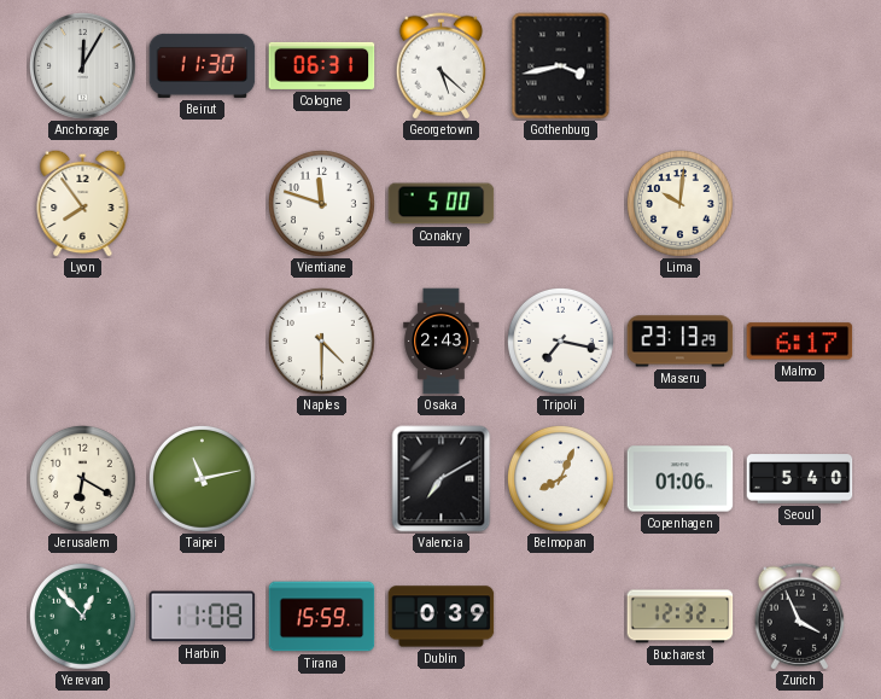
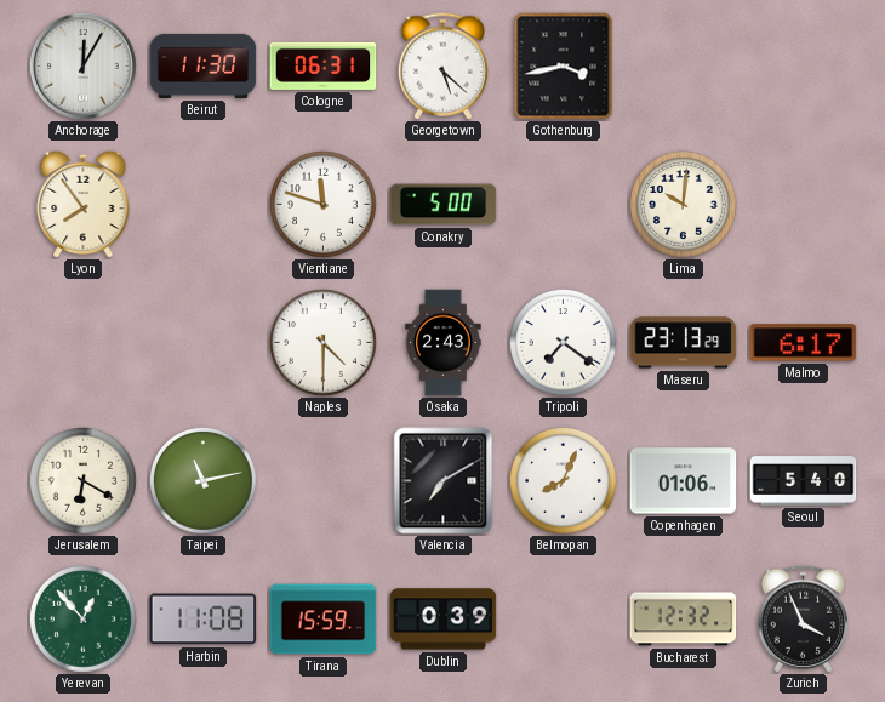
Tripoli: 7:17 -> 7:21 (563, 342)
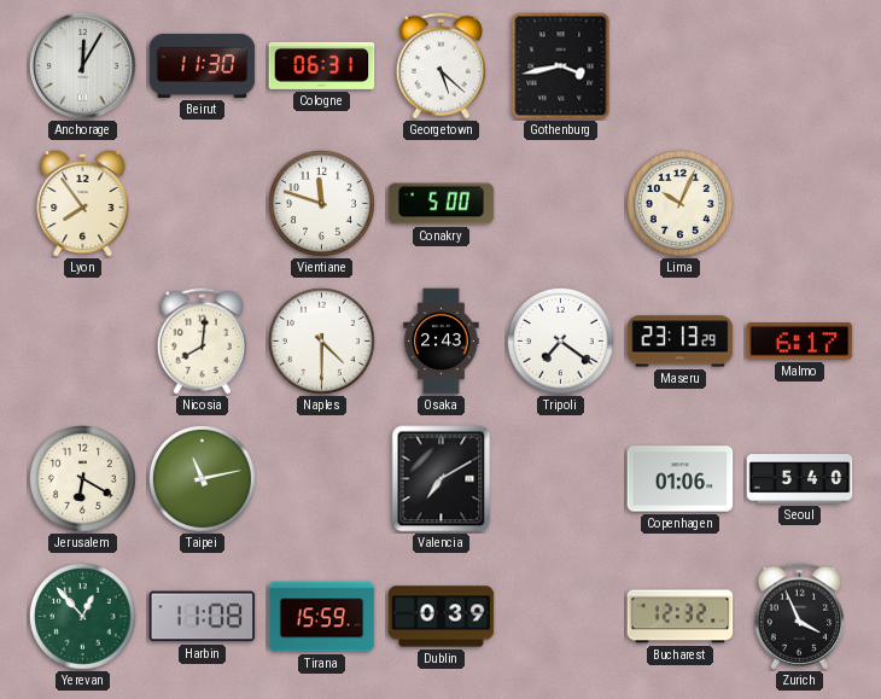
Lima: 10:01 -> 10:04 (679, 203)
Nicosia: none -> 8:01 (202, 342)
Belmopan: 8:04 -> none (563, 480)
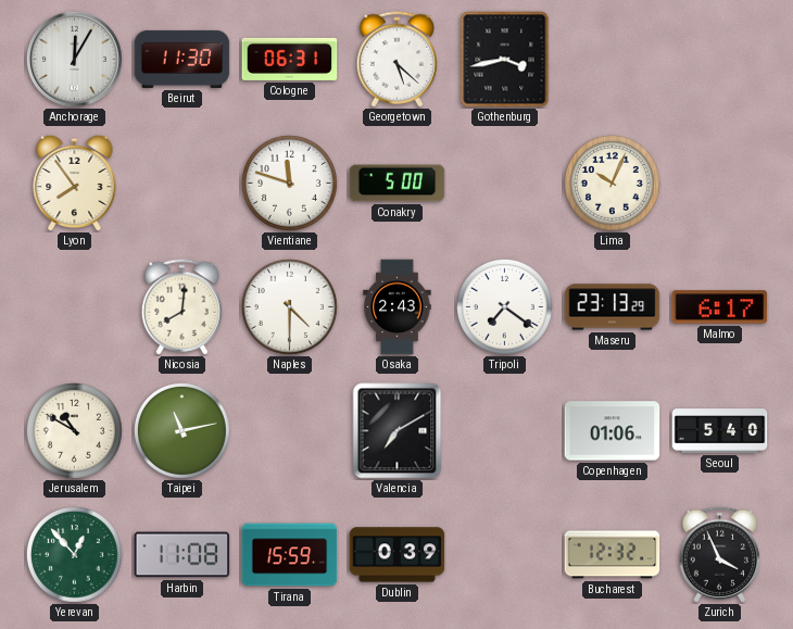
Jerusalem: 6:20 -> 10:50 (74, 430)
